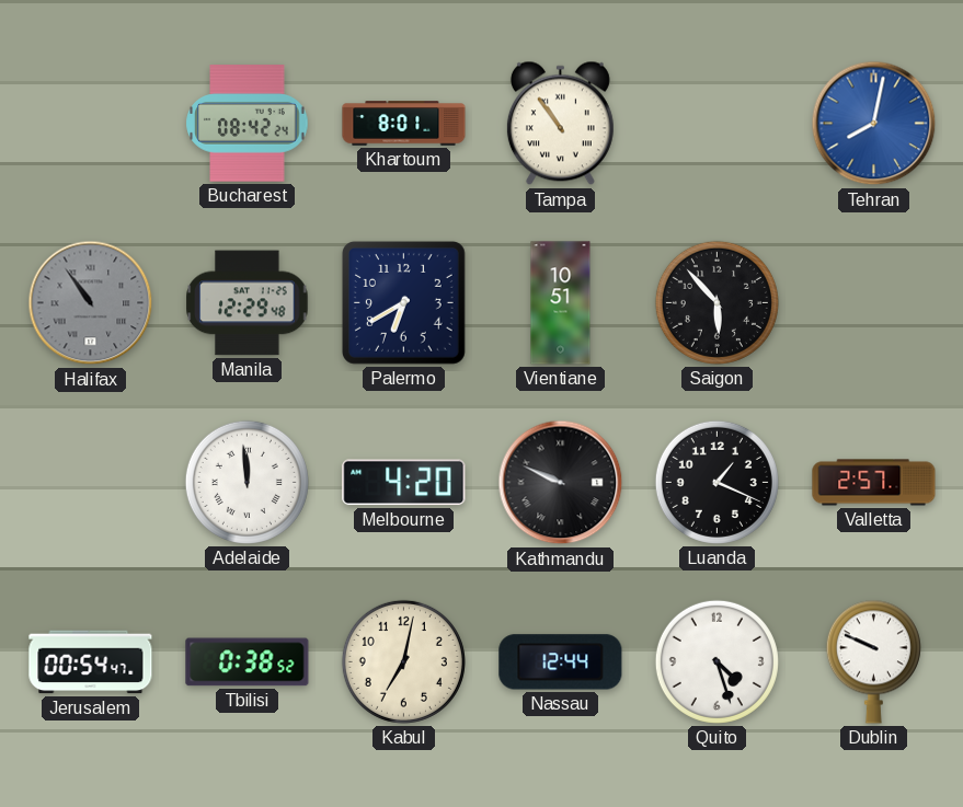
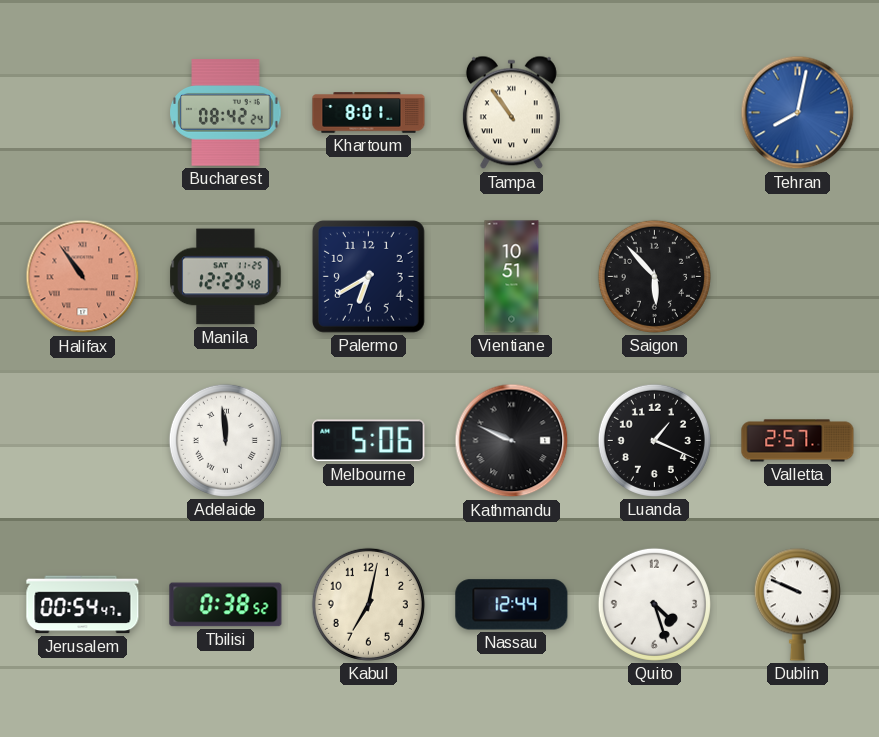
Halifax dial: grey -> salmon (83, 277)
Melbourne: 4:20 -> 5:06 (369, 441)
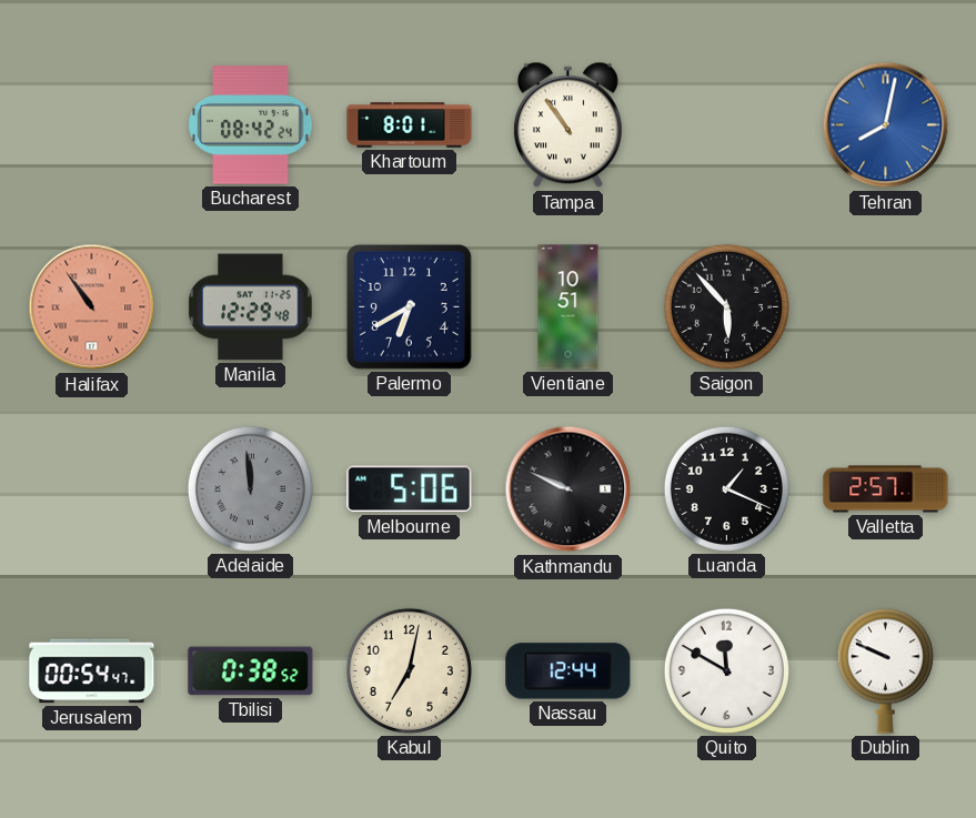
Adelaide dial: white -> grey (250, 488)
Quito: 4:27 -> 11:50 (726, 670)
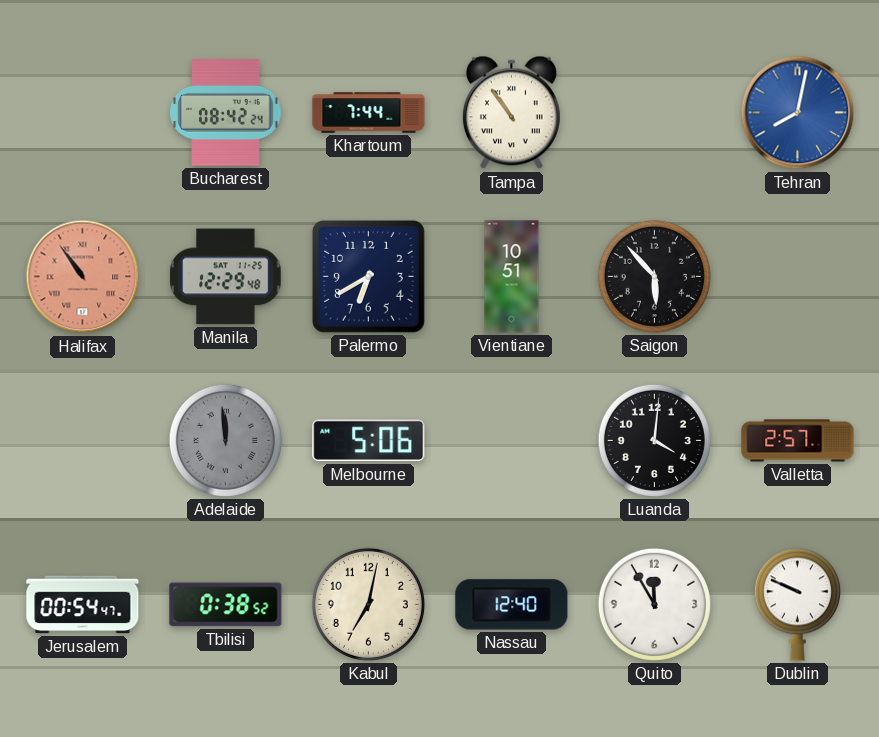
Khartoum: 8:01 -> 7:44 (369, 113)
Kathmandu: 9:49 -> none (569, 489)
Luanda: 1:19 -> 4:01 (654, 440)
Nassau: 12:44 -> 12:40 (512, 605)
Quito: 11:50 -> 11:55 (654, 604)
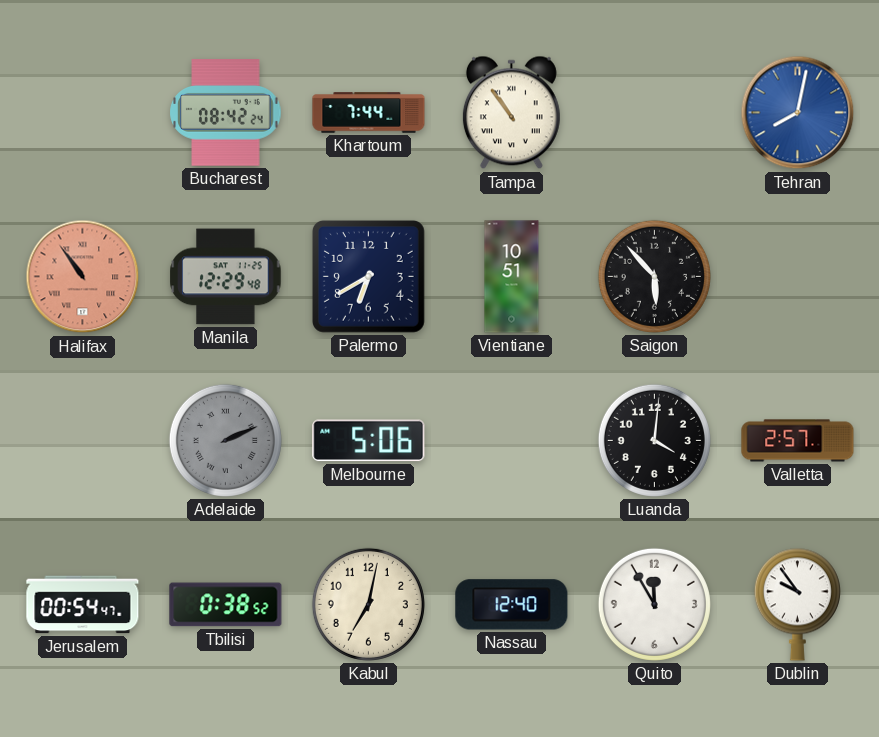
Adelaide: 11:59 -> 2:11 (225, 440)
Dublin: 9:49 -> 9:54 (797, 604)
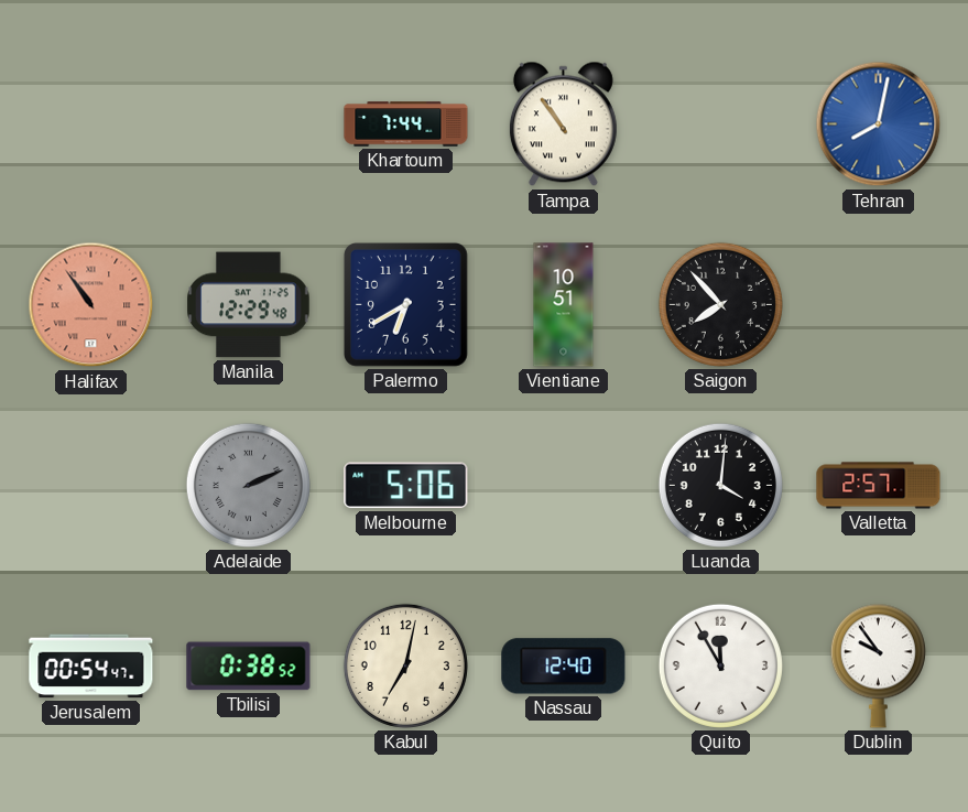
Bucharest: 08:42 -> none (226, 113)
Saigon: 5:53 -> 7:53 (720, 304)
